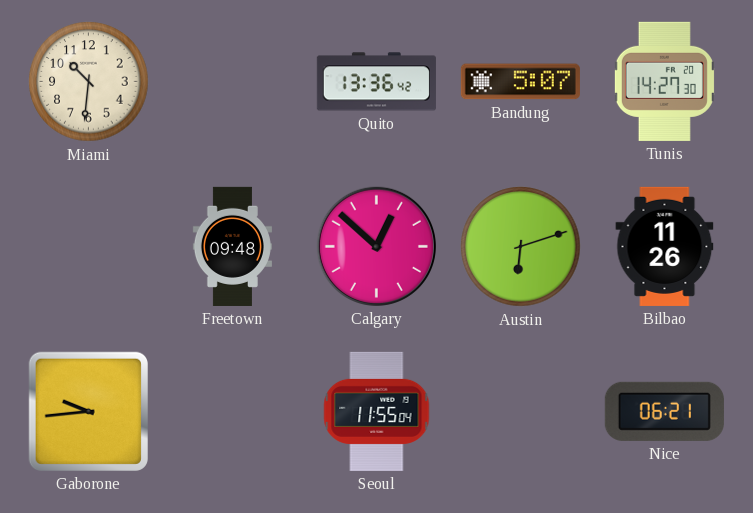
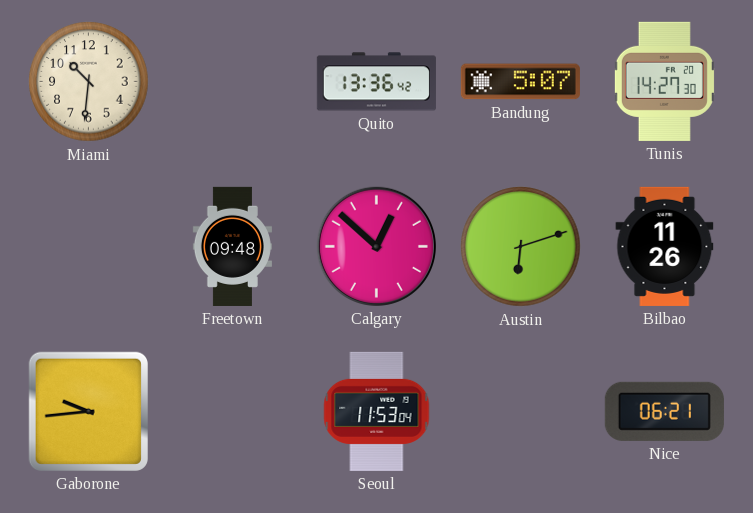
Seoul: 11:55 -> 11:53 (377, 411)
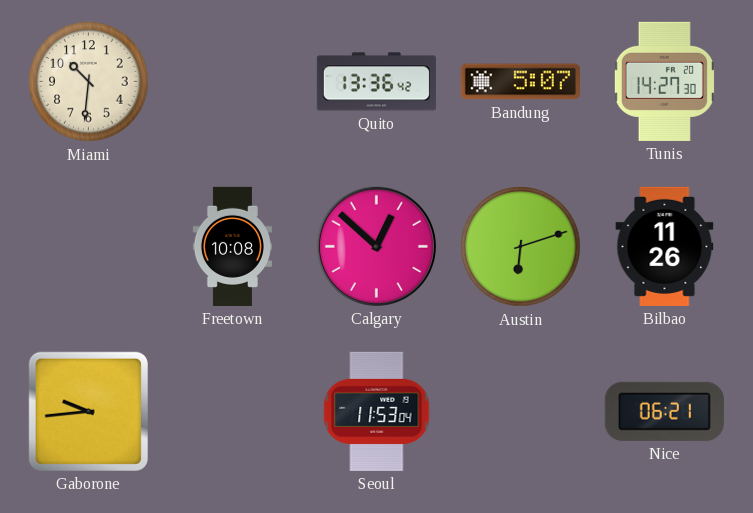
Freetown: 09:48 -> 10:08 (232, 246)
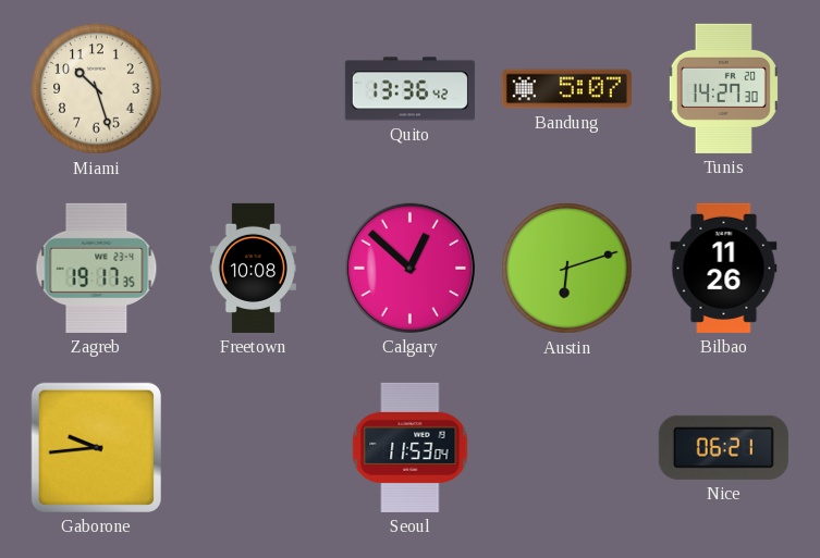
Miami: 10:31 -> 10:27 (97, 89)
Zagreb: none -> 19:17 (97, 268)
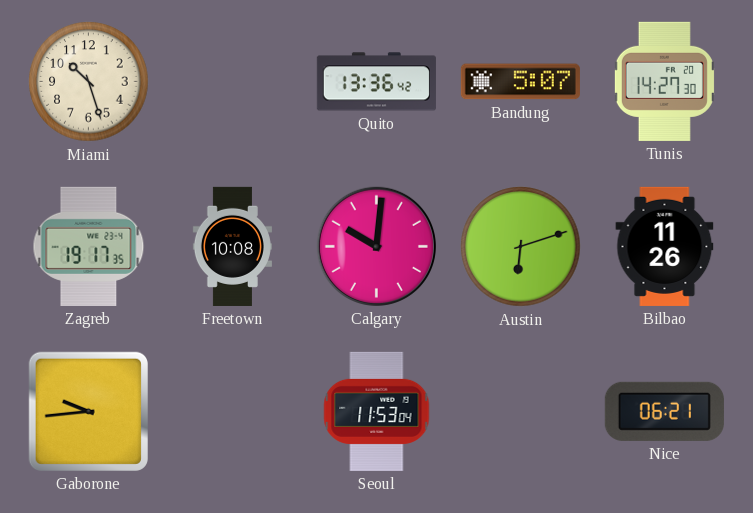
Calgary: 12:52 -> 10:01 (376, 246)
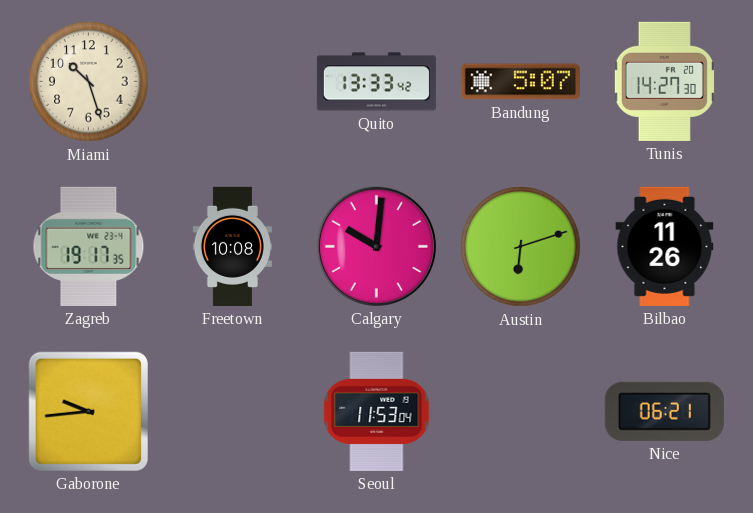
Quito: 13:36 -> 13:33 (376, 82)
